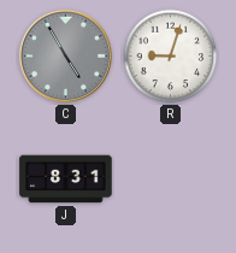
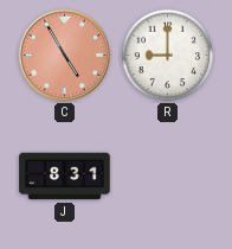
C dial: grey -> salmon (64, 55)
R: 9:03 -> 9:00 (168, 56)
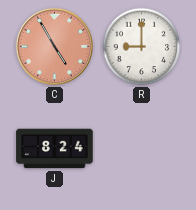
J: 8:31 -> 8:24 (55, 149)
